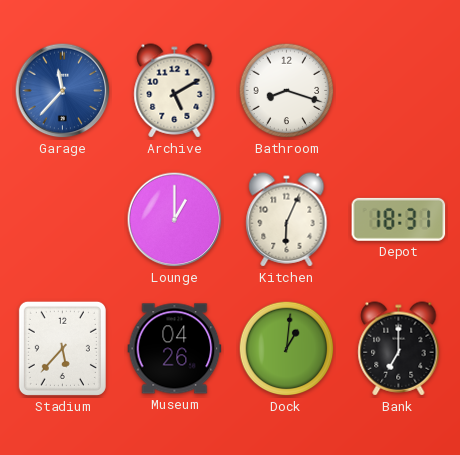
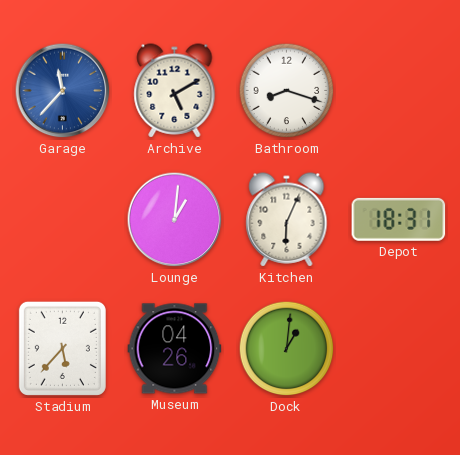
Lounge: 1:00 -> 1:01 (175, 220)
Bank: 7:00 -> none (399, 349)
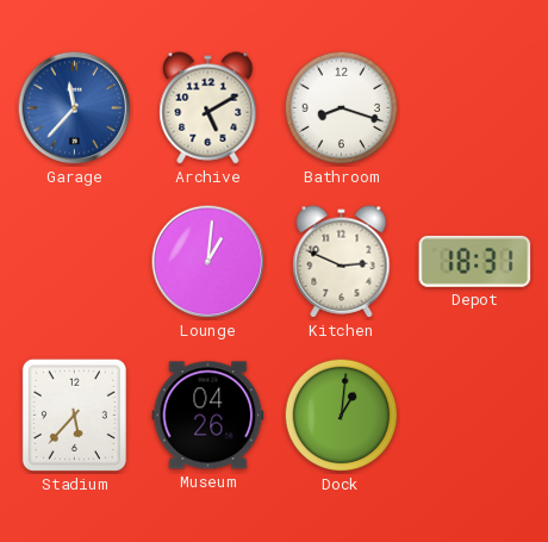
Kitchen: 6:04 -> 2:49 (342, 262)
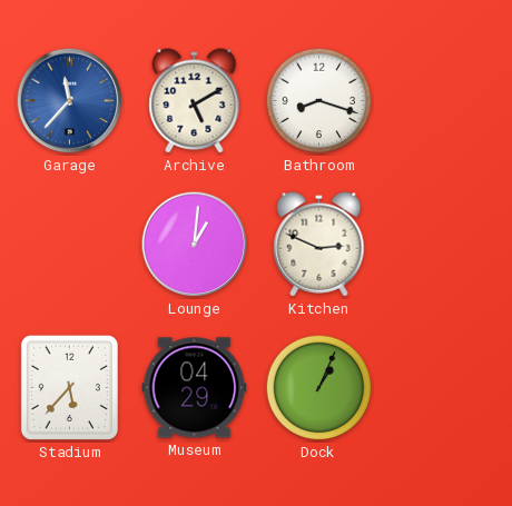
Depot: 18:31 -> none (475, 261)
Museum: 04:26 -> 04:29 (195, 388)
Dock: 1:01 -> 1:04 (319, 388)
